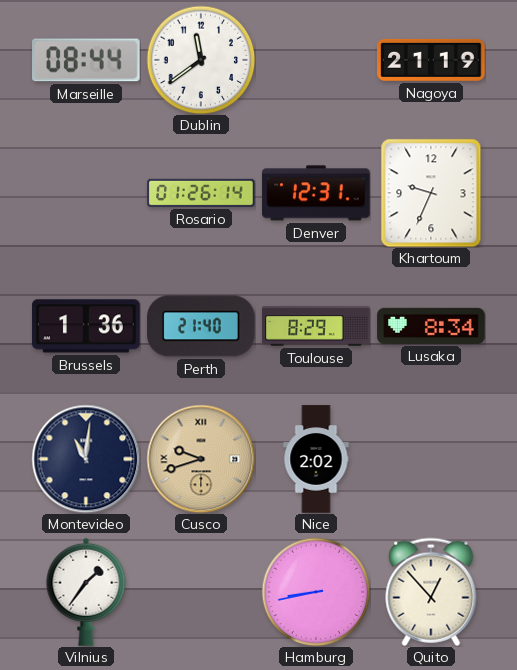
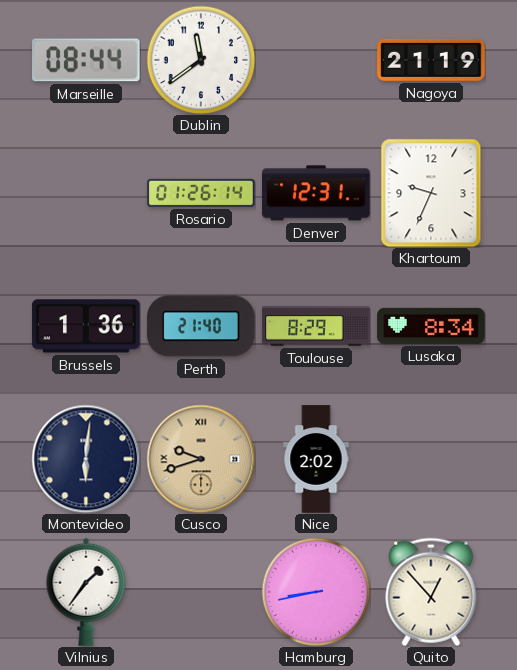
Montevideo: 11:01 -> 6:01 (86, 459)
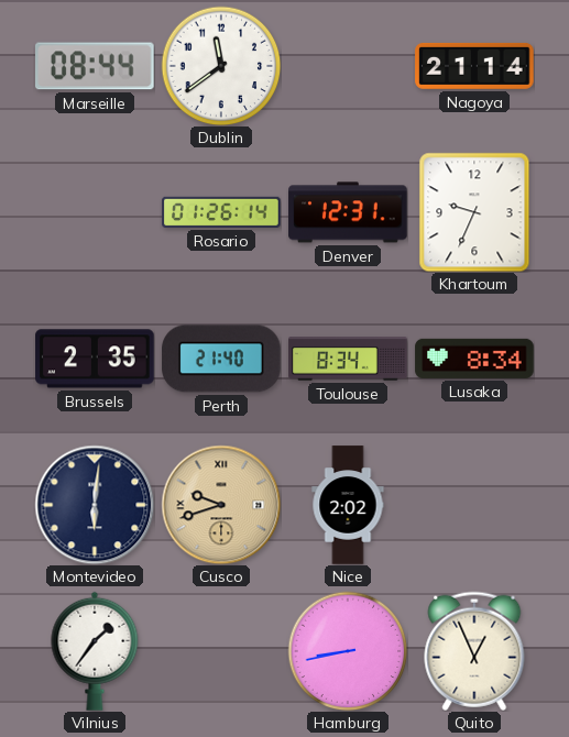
Nagoya: 21:19 -> 21:14 (474, 66)
Brussels: 1:36 -> 2:35 (95, 359)
Toulouse: 8:29 -> 8:34 (348, 359)
Quito: 12:53 -> 12:56 (474, 651)
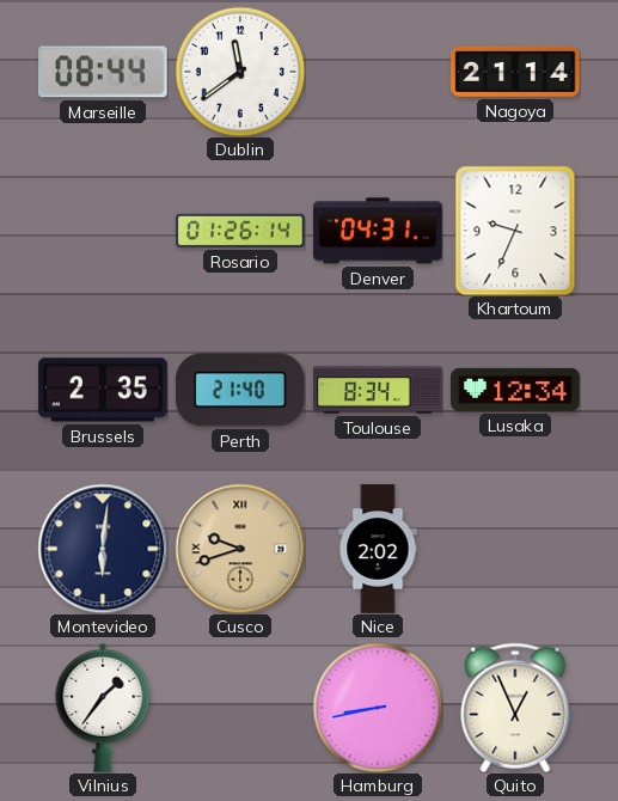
Denver: 12:31 -> 04:31 (378, 231)
Lusaka: 8:34 -> 12:34 (515, 390)
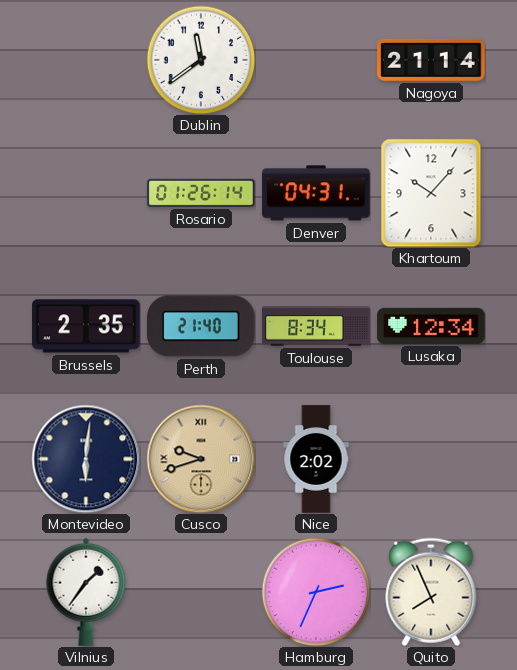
Marseille: 08:44 -> none (103, 72)
Khartoum: 9:34 -> 10:07 (431, 193)
Hamburg: 8:43 -> 2:34 (316, 592)
Quito: 12:56 -> 7:56 (431, 592)
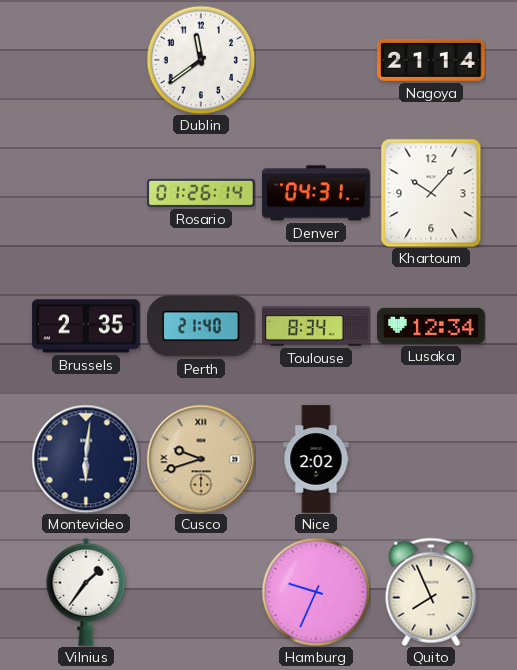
Hamburg: 2:34 -> 9:34 (316, 592)
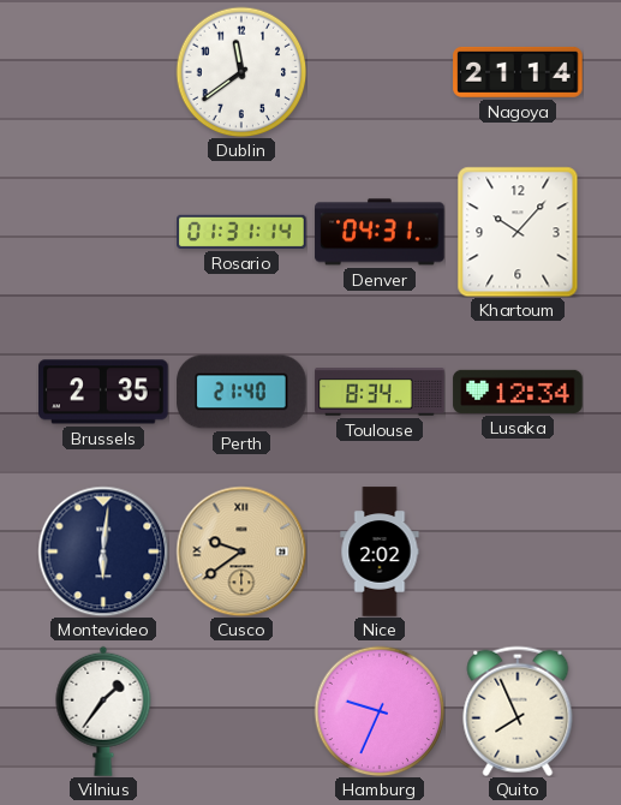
Rosario: 01:26 -> 01:31 (241, 232)
Cusco: 9:42 -> 9:39 (241, 551)
